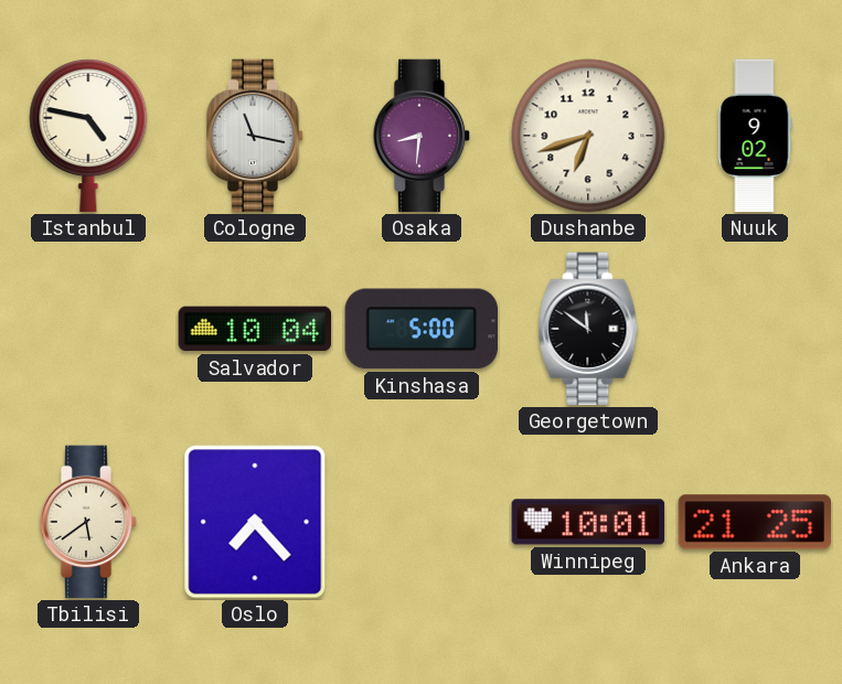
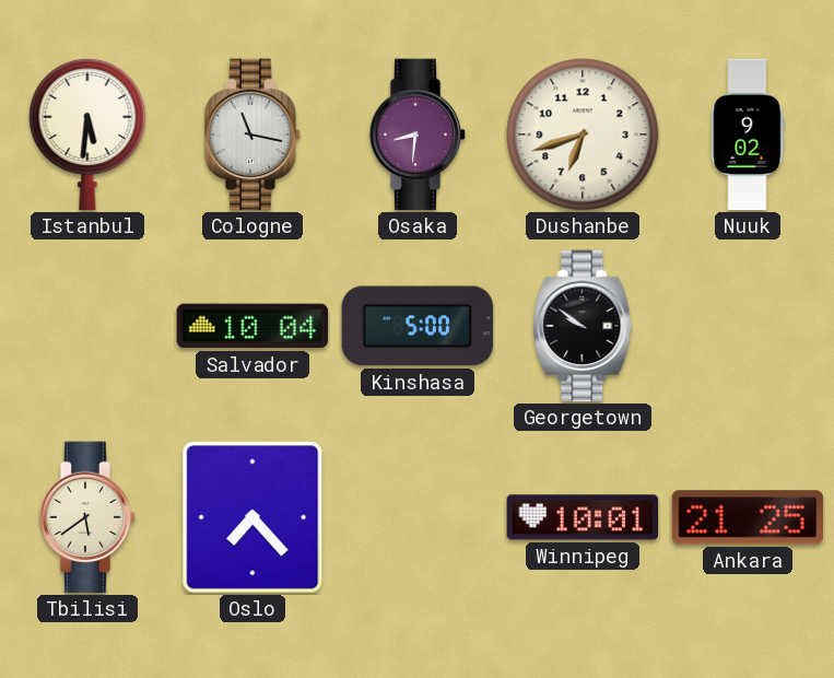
Istanbul: 4:47 -> 5:31 (87, 135)
Georgetown: 11:51 -> 9:51 (583, 326)
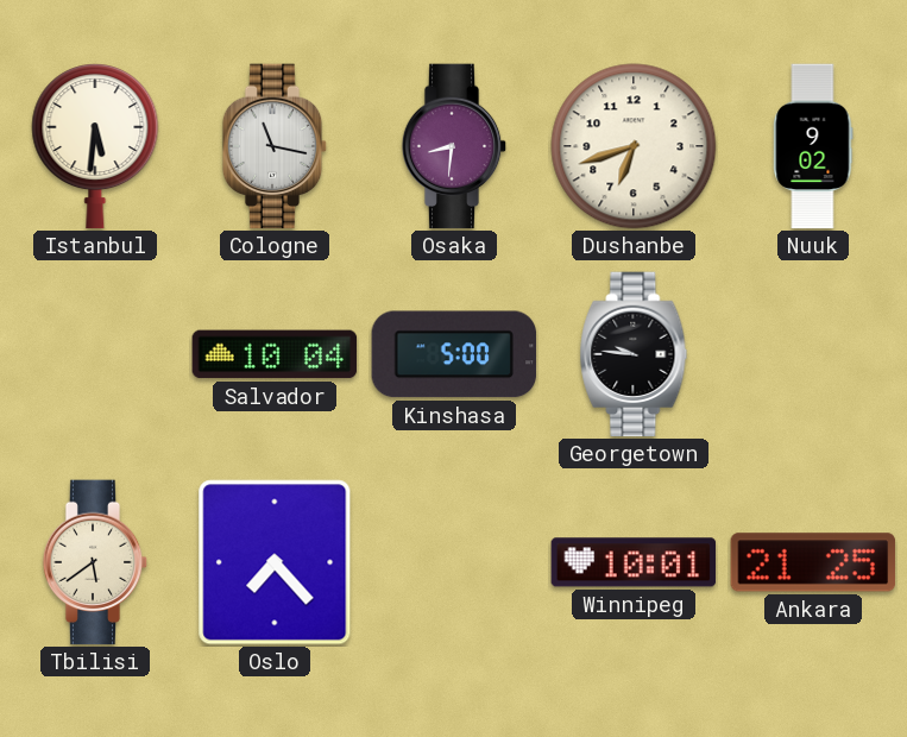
Georgetown: 9:51 -> 9:46 (634, 354)
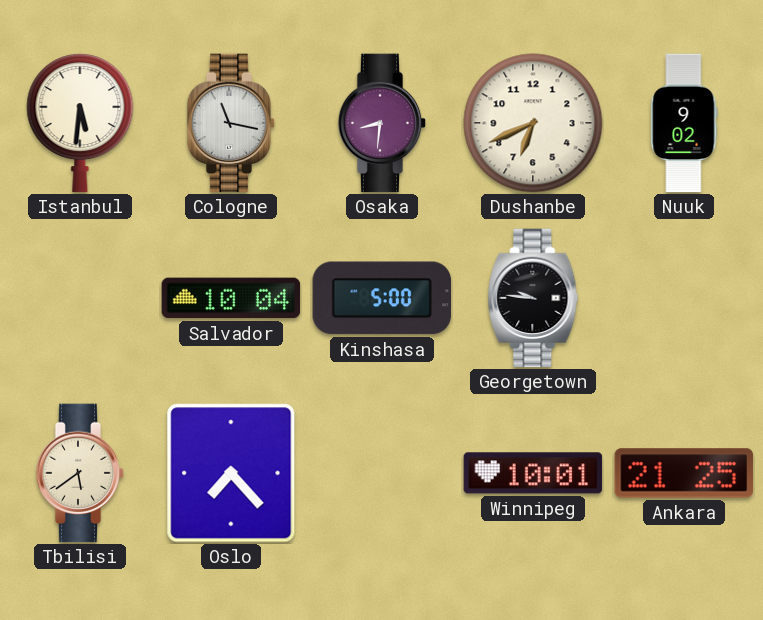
Dushanbe: 6:42 -> 6:41 (533, 123)
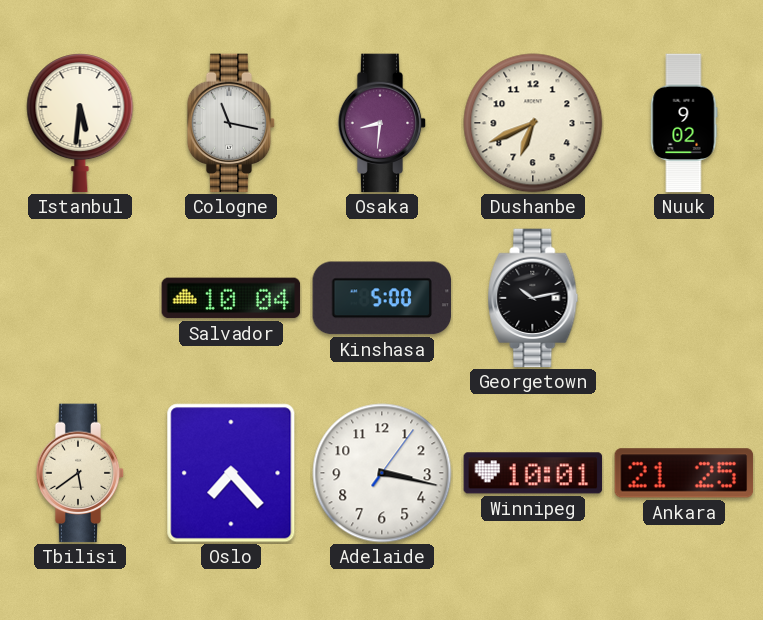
Georgetown: 9:46 -> 10:13 (533, 298)
Adelaide: none -> 3:17 (382, 473)
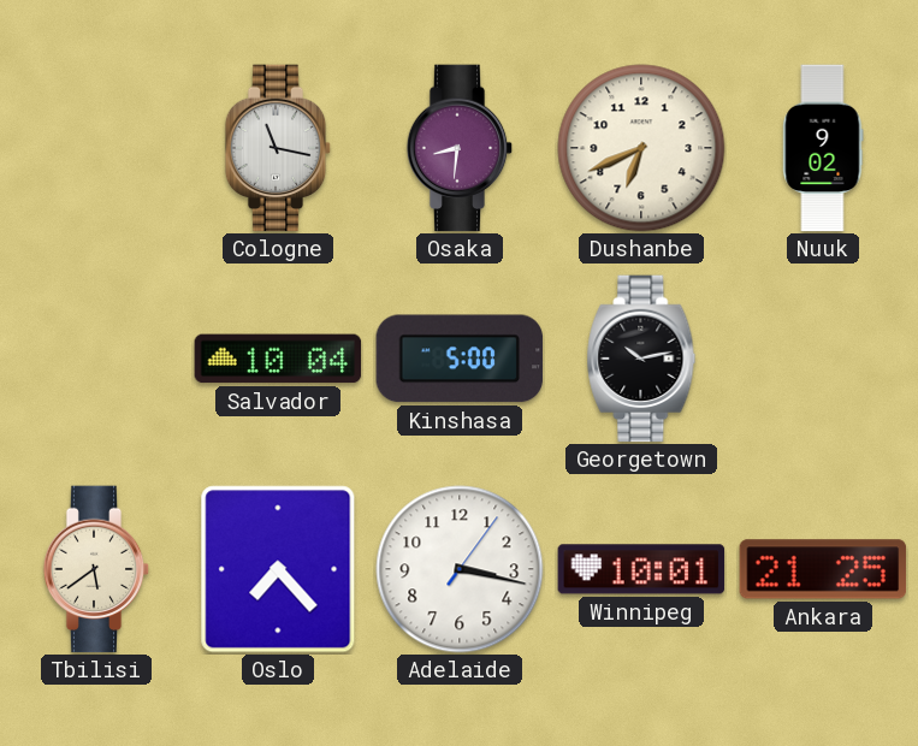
Istanbul: 5:31 -> none (80, 123)
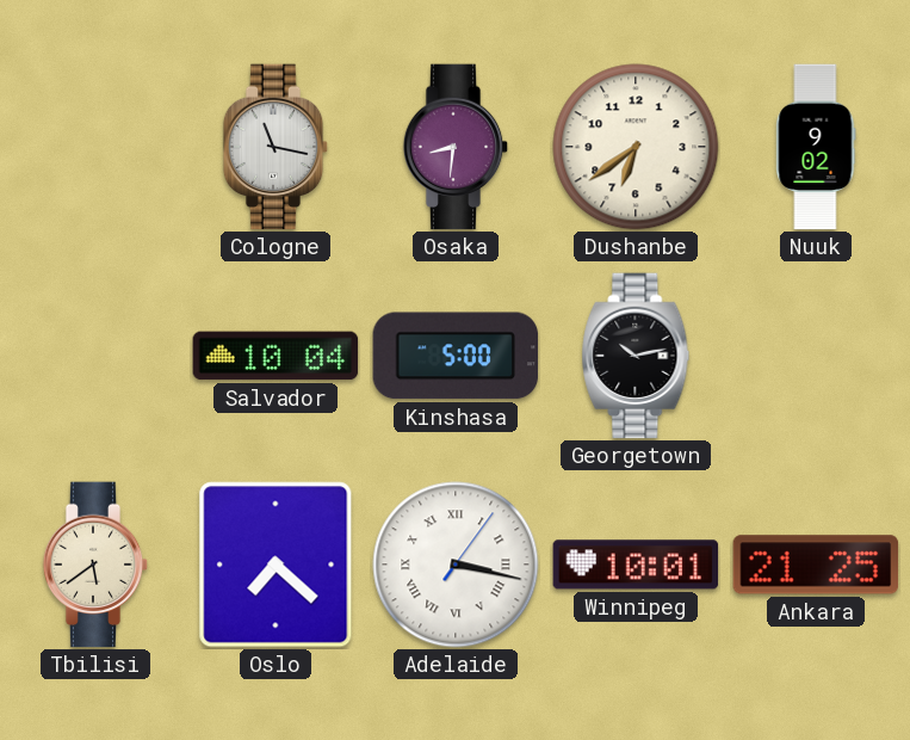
Dushanbe: 6:41 -> 6:39 (636, 147)
Oslo: 7:23 -> 7:22 (276, 565)
Adelaide numerals: Arabic -> Roman (456, 565)
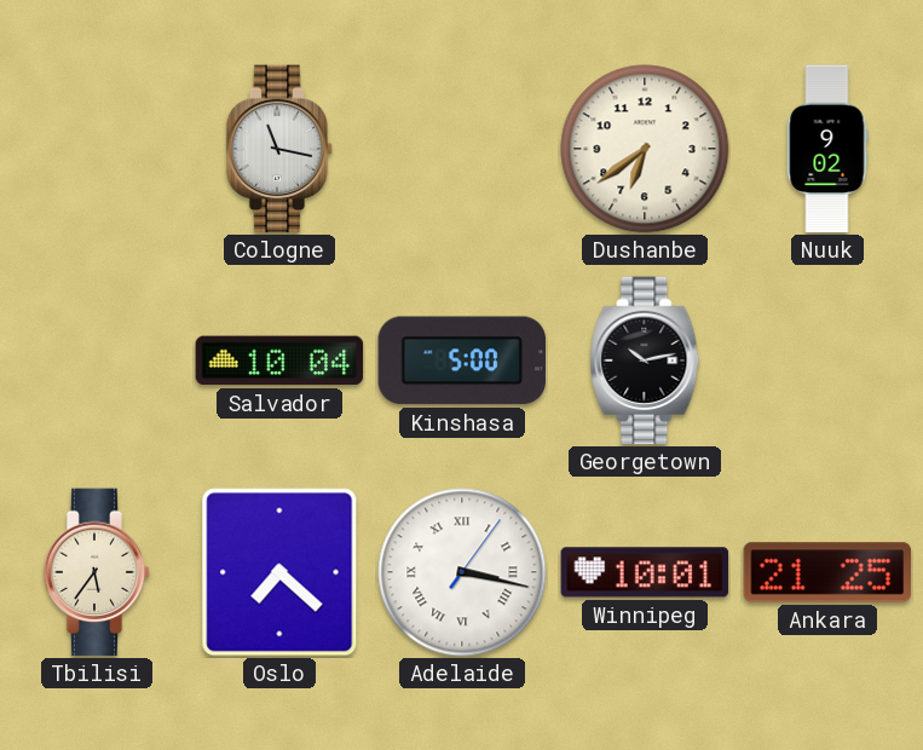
Osaka: 8:31 -> none (456, 147)
Tbilisi: 5:39 -> 5:36 (97, 572)
